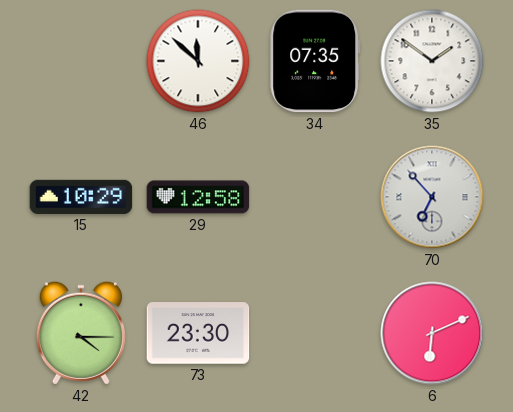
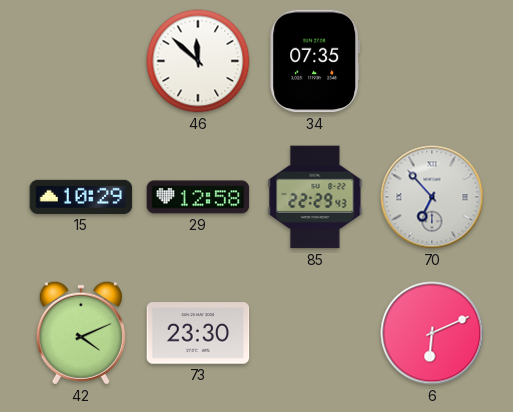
35: 1:51 -> none (432, 61)
85: none -> 22:29 (315, 197)
42: 4:15 -> 4:11 (81, 333)
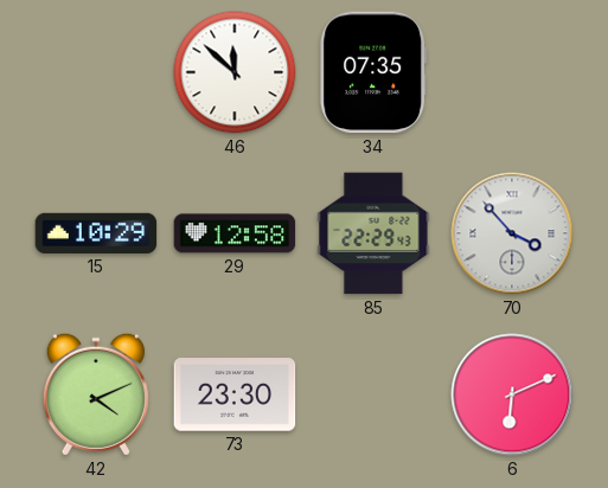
70: 6:53 -> 3:53 (512, 233)
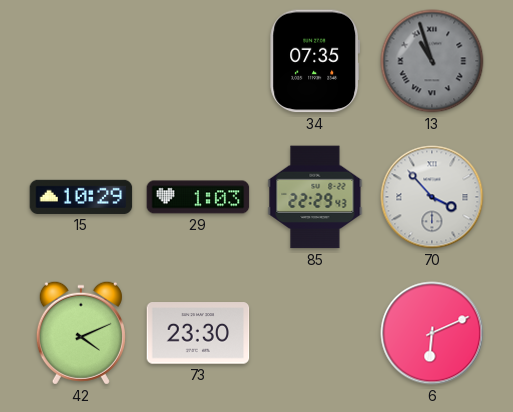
46: 11:52 -> none (235, 72)
13: none -> 10:57 (432, 61)
29: 12:58 -> 1:03 (198, 197)
